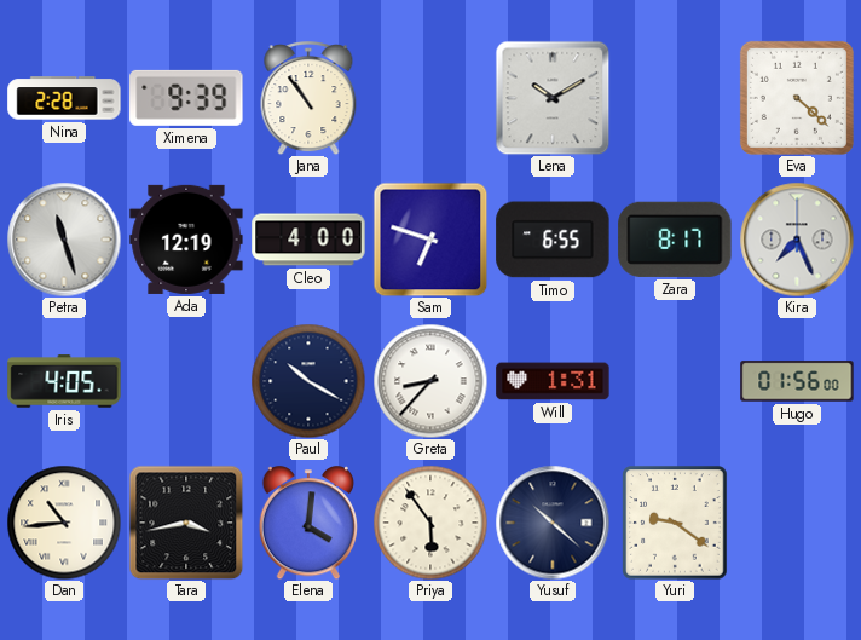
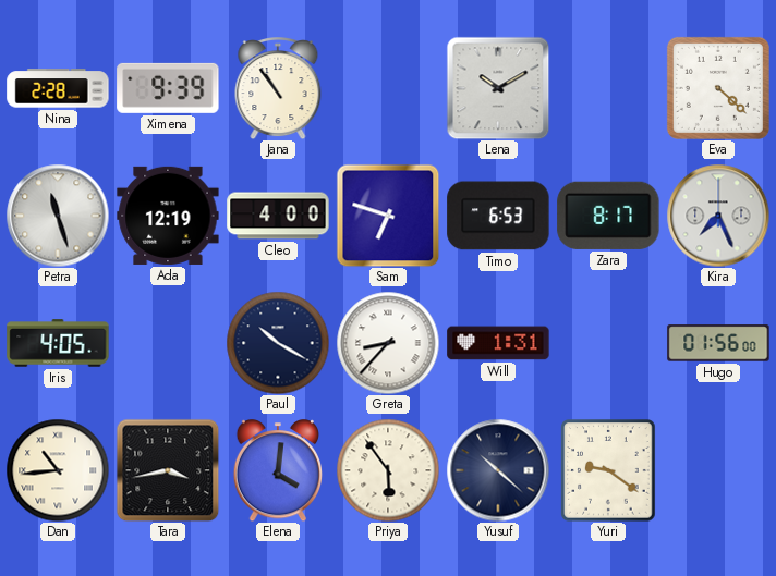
Timo: 6:55 -> 6:53 (498, 216)
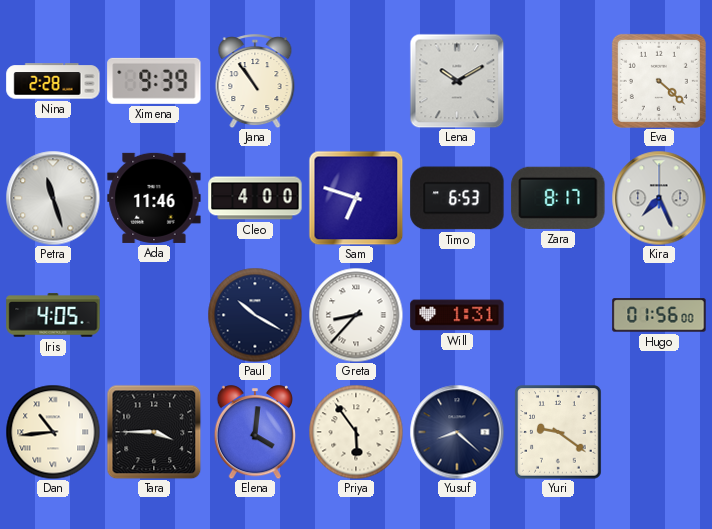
Ada: 12:19 -> 11:46 (154, 198)
Tara: 3:43 -> 3:45 (154, 432)
Yusuf: 10:22 -> 8:22 (457, 432)
